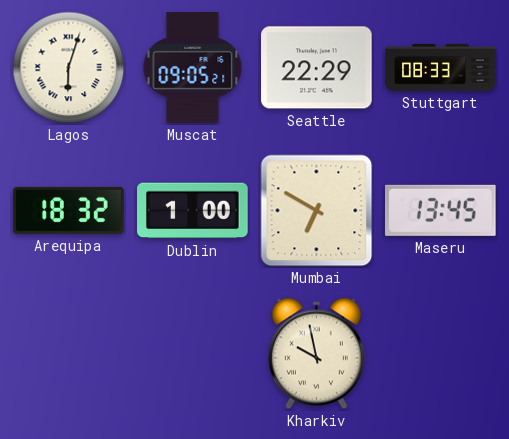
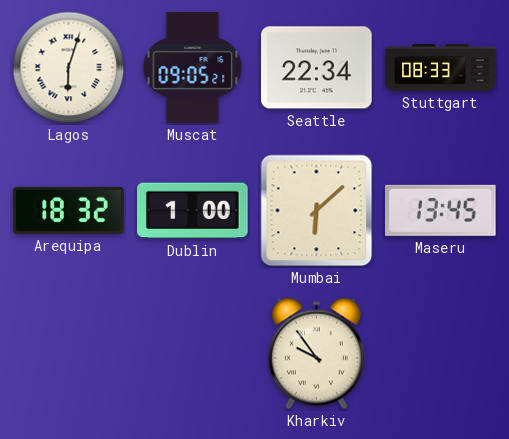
Seattle: 22:29 -> 22:34 (317, 68)
Mumbai: 6:50 -> 6:08 (317, 211)
Kharkiv: 9:58 -> 9:54 (316, 354)
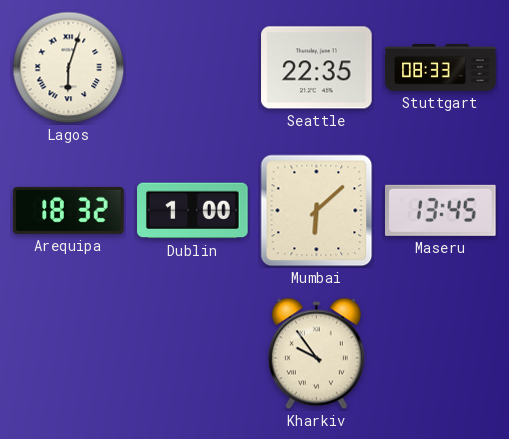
Muscat: 09:05 -> none (193, 68)
Seattle: 22:34 -> 22:35 (317, 68)
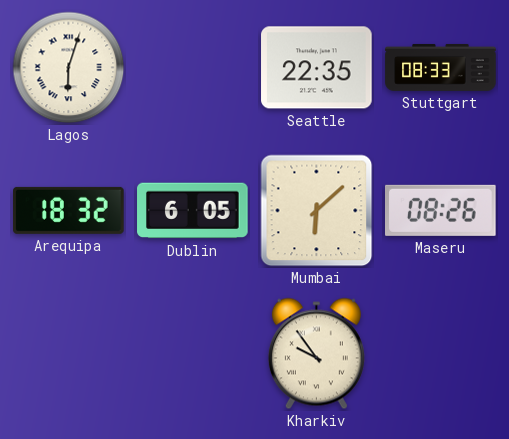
Dublin: 1:00 -> 6:05 (193, 211)
Maseru: 13:45 -> 08:26 (441, 210)
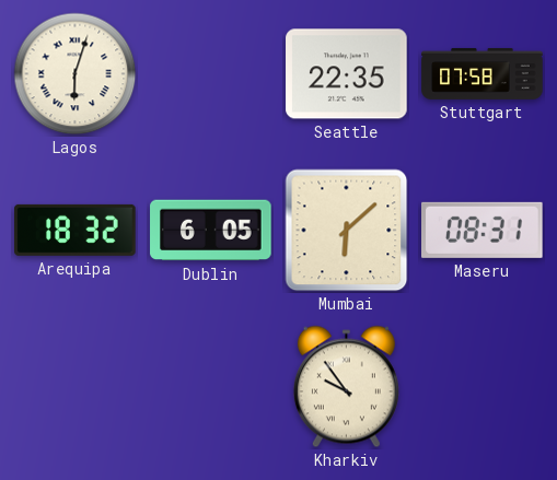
Stuttgart: 08:33 -> 07:58 (483, 73)
Maseru: 08:26 -> 08:31 (483, 230)
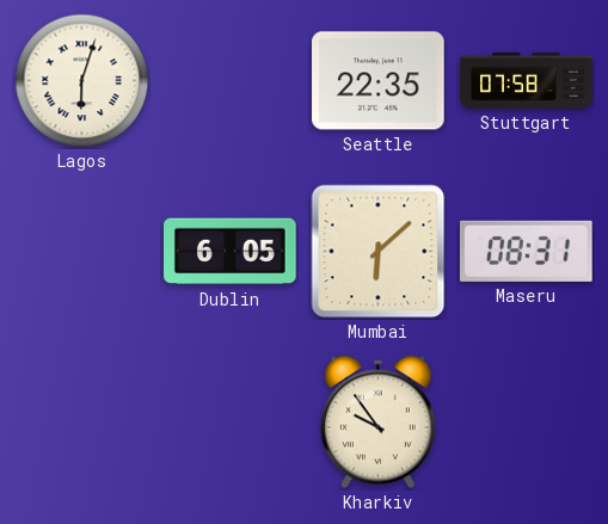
Arequipa: 18:32 -> none (76, 230)
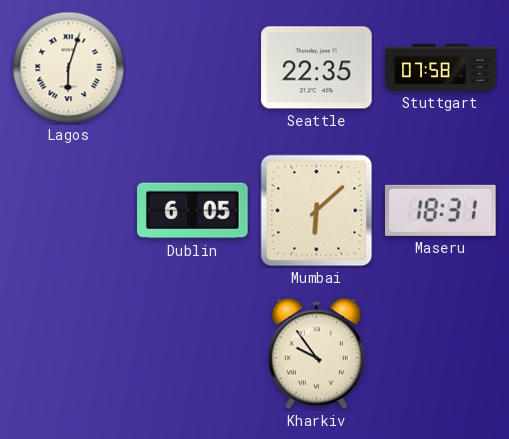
Maseru: 08:31 -> 18:31 (441, 210)
